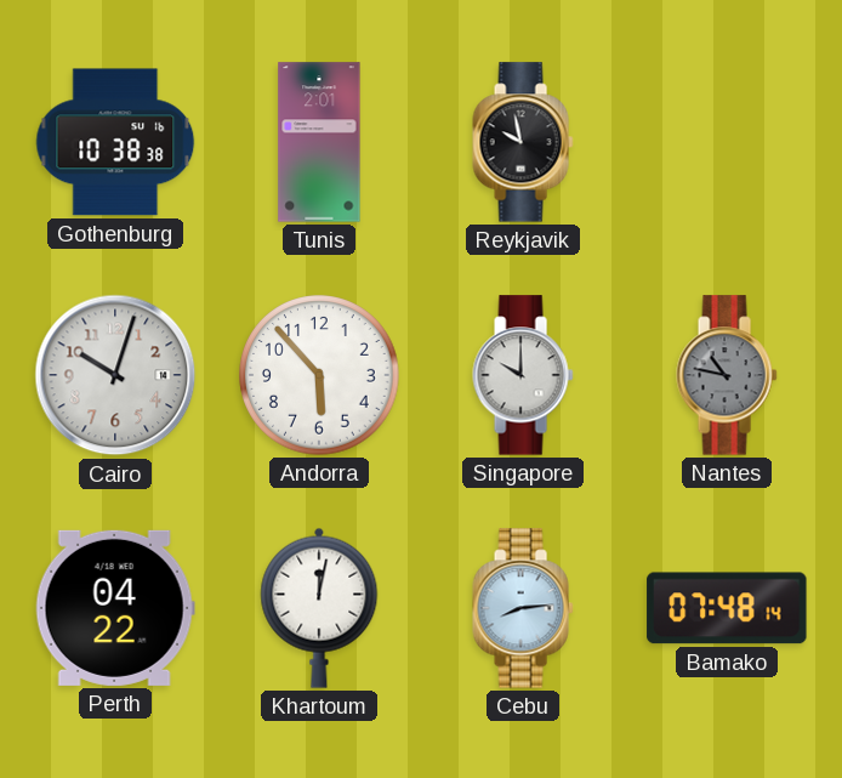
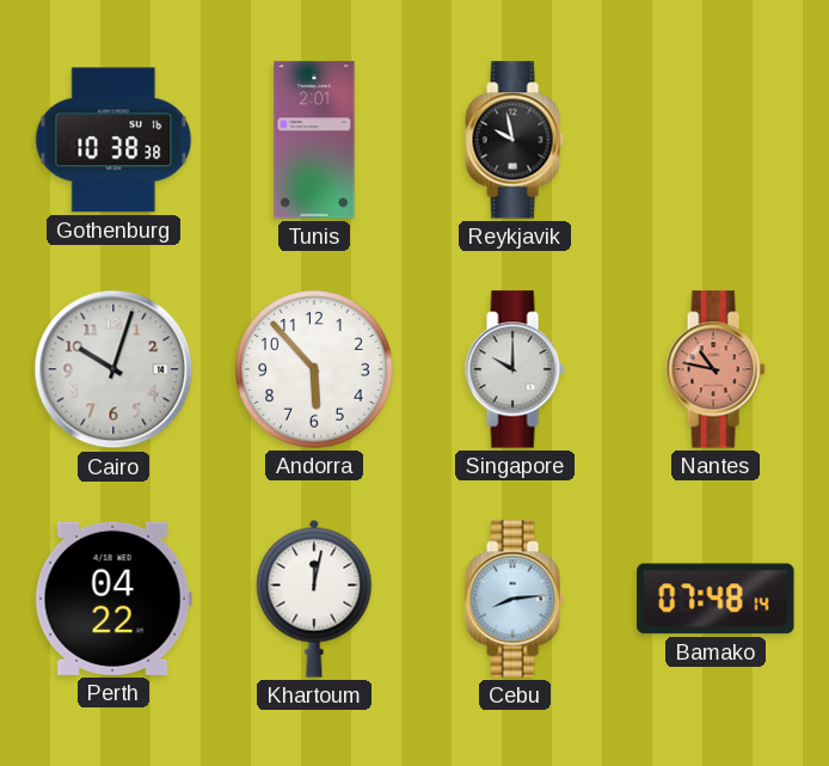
Nantes dial: grey -> salmon (716, 369)
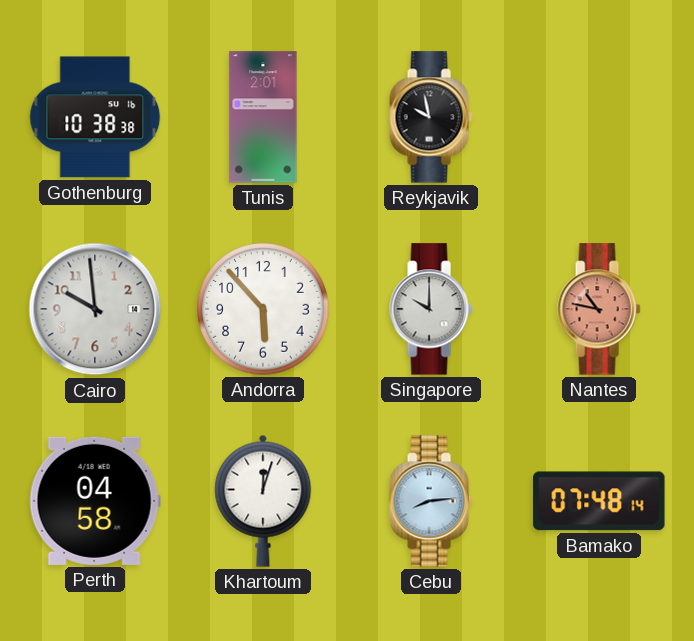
Cairo: 10:03 -> 9:59 (95, 309)
Perth: 04:22 -> 04:58 (95, 501)
Khartoum: 12:02 -> 12:03 (263, 501)
